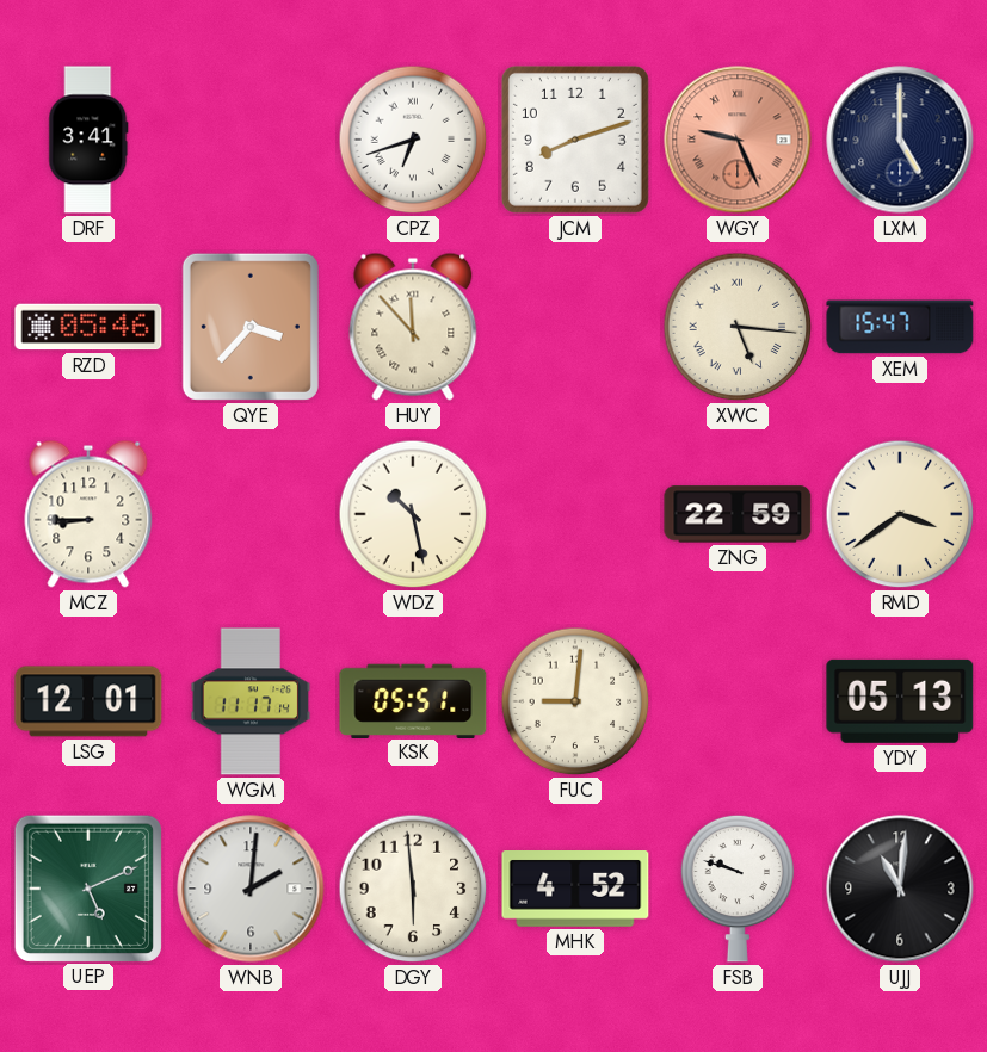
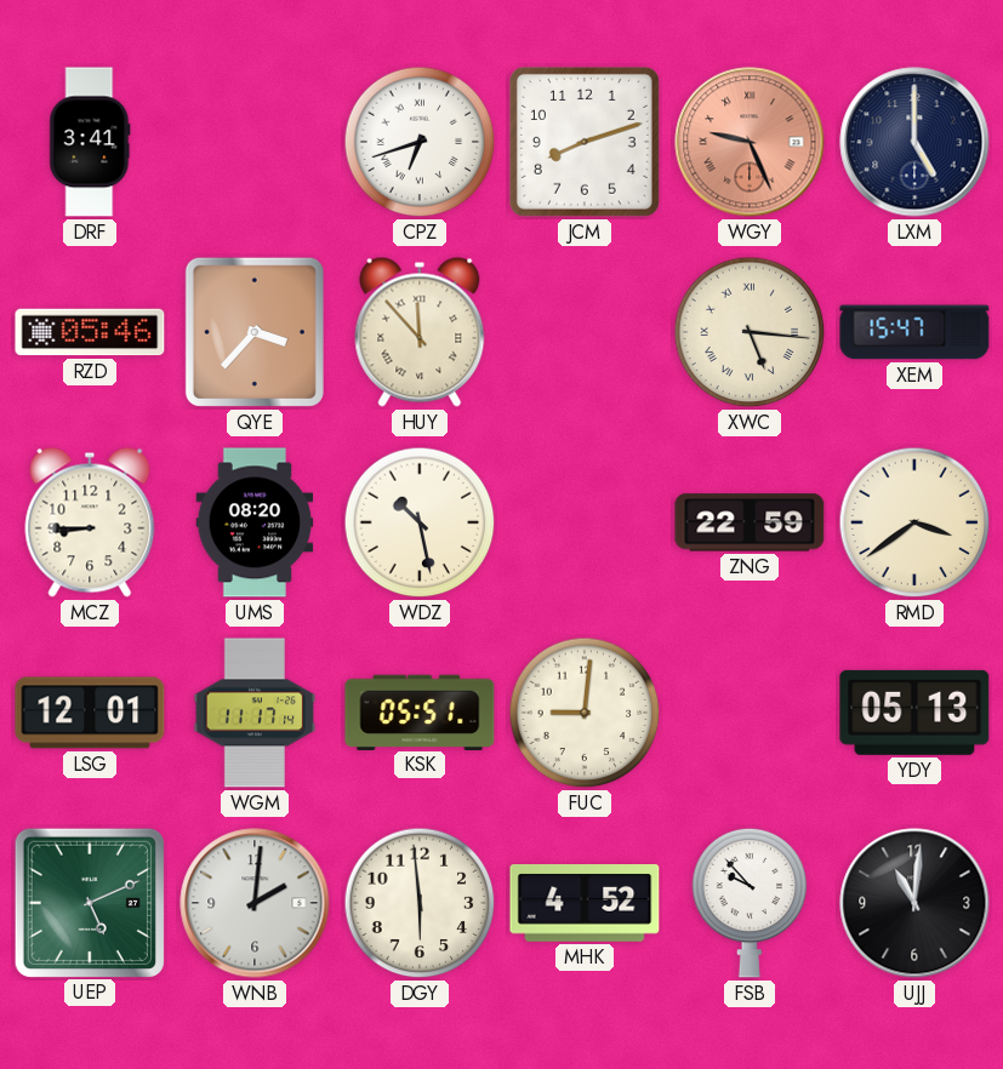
UMS: none -> 08:20 (255, 522)
FSB: 9:48 -> 9:53 (750, 903)
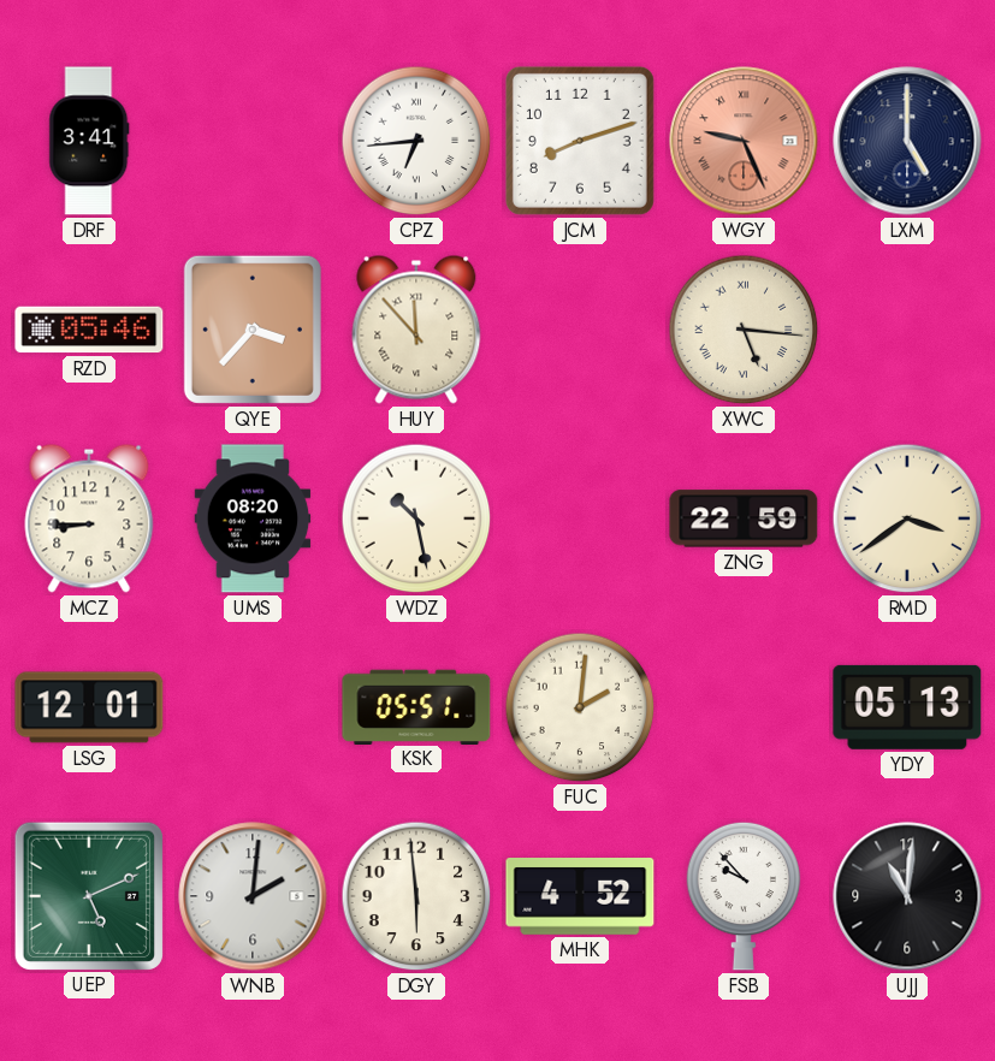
CPZ: 6:42 -> 6:44 (416, 141)
XEM: 15:47 -> none (914, 332)
WGM: 11:17 -> none (255, 713)
FUC: 9:01 -> 2:01 (580, 707)
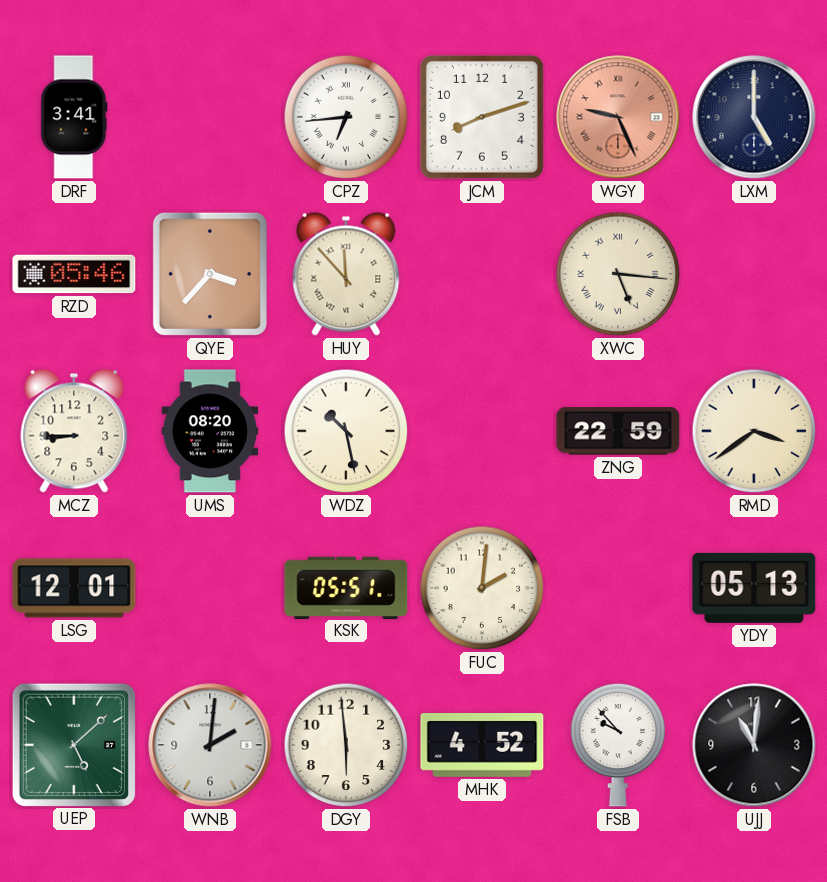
UEP: 5:11 -> 5:08 (73, 744)
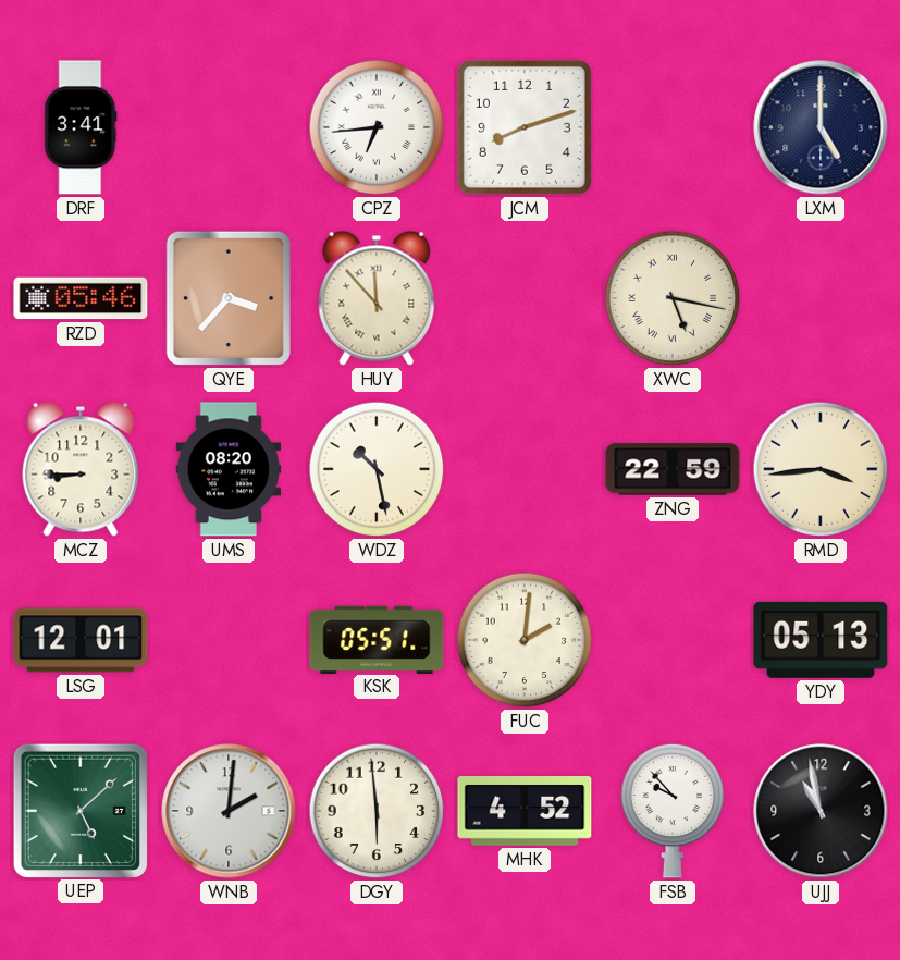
WGY: 9:26 -> none (618, 117)
XWC: 5:16 -> 5:17 (673, 298)
RMD: 3:39 -> 3:44 (821, 469)
UJJ: 11:01 -> 10:58 (821, 811)
